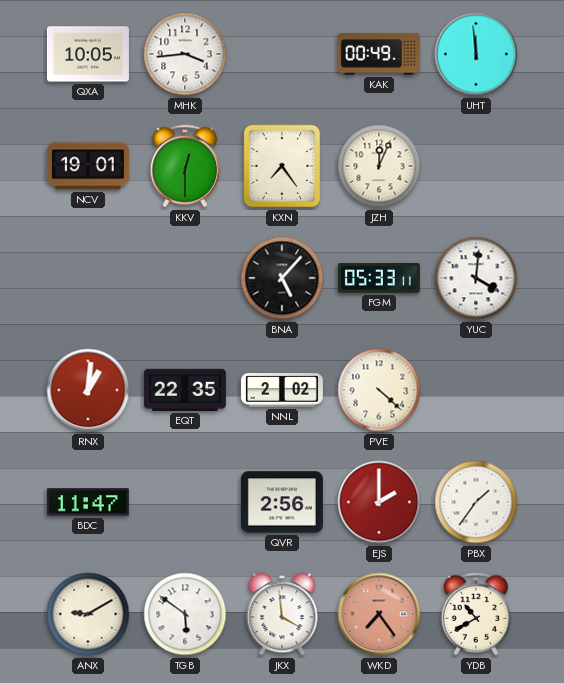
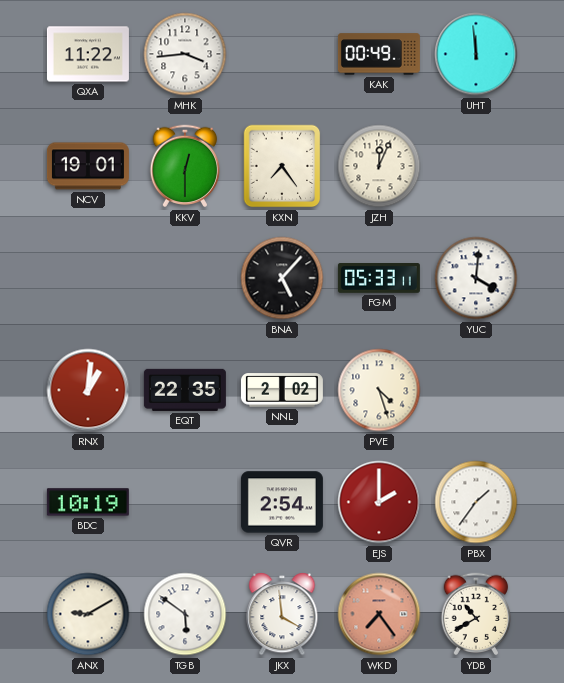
QXA: 10:05 -> 11:22 (88, 54)
PVE: 4:22 -> 4:27 (379, 390)
BDC: 11:47 -> 10:19 (88, 502)
QVR: 2:56 -> 2:54 (282, 502)
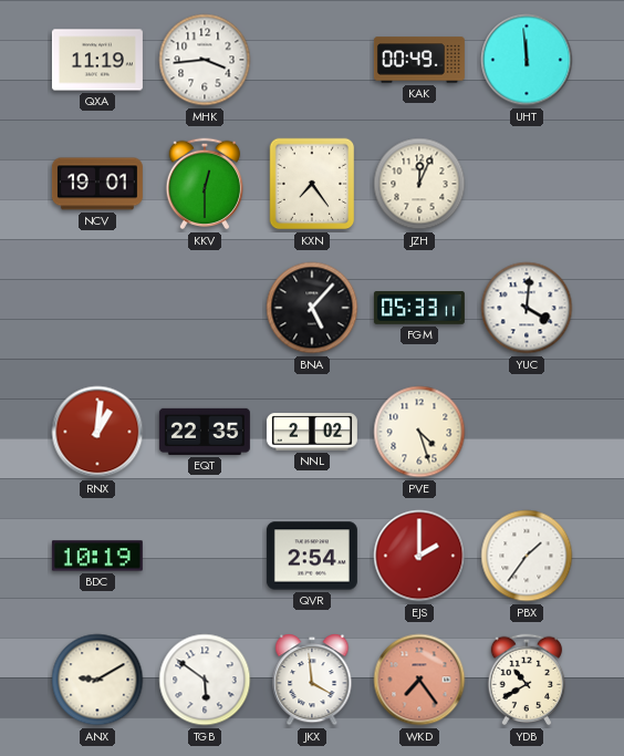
QXA: 11:22 -> 11:19 (97, 60)
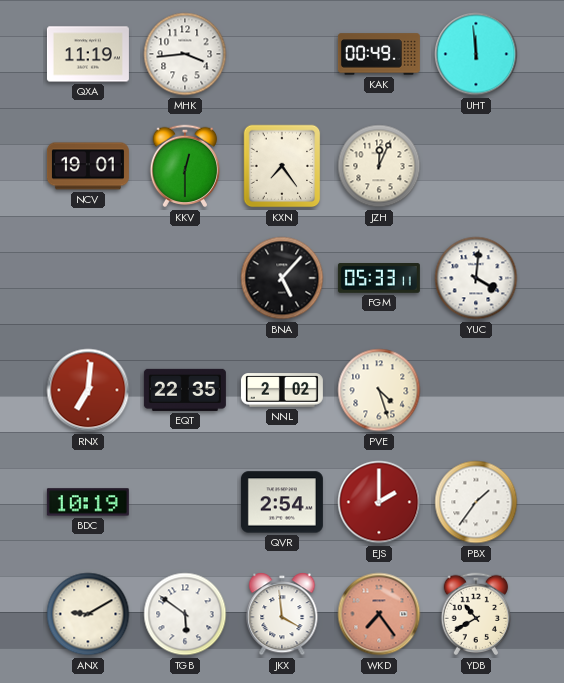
RNX: 1:01 -> 7:01 (88, 390)
